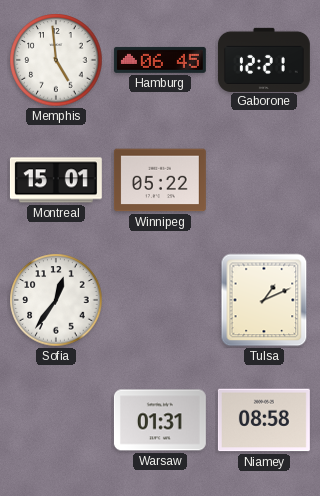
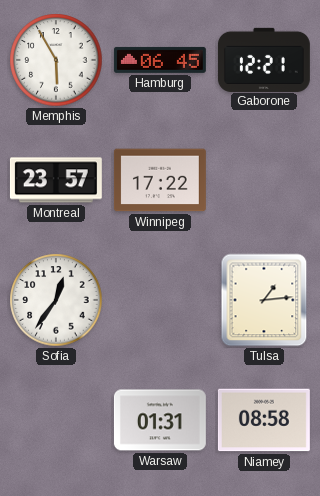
Memphis: 4:59 -> 5:55 (56, 60)
Montreal: 15:01 -> 23:57 (56, 180)
Winnipeg: 05:22 -> 17:22 (160, 180)
Tulsa: 1:11 -> 1:14 (264, 300)
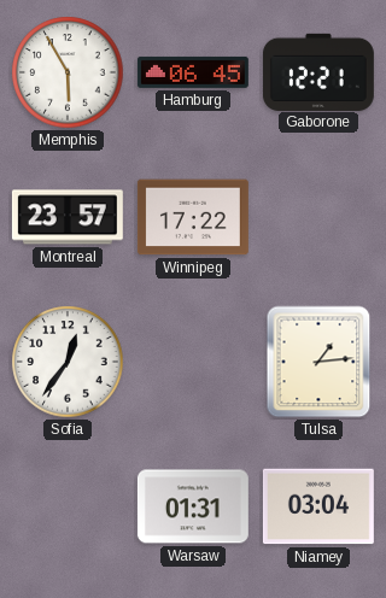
Niamey: 08:58 -> 03:04 (318, 506)
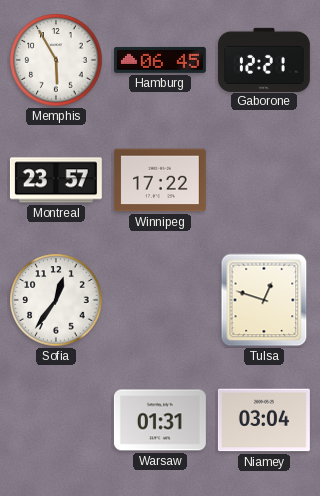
Tulsa: 1:14 -> 12:48 (264, 300)
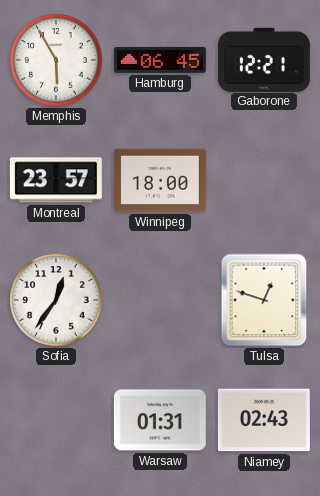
Winnipeg: 17:22 -> 18:00 (160, 180)
Niamey: 03:04 -> 02:43 (264, 420)
